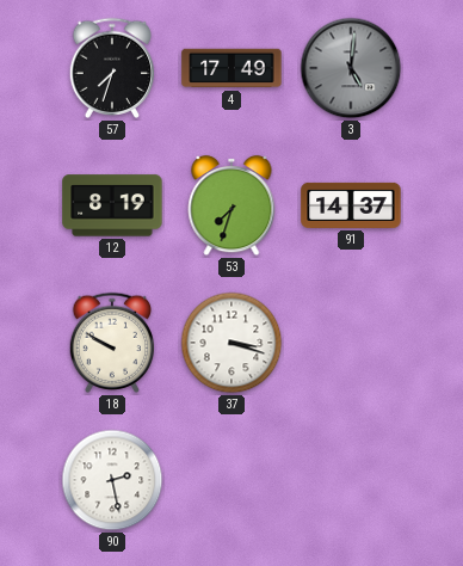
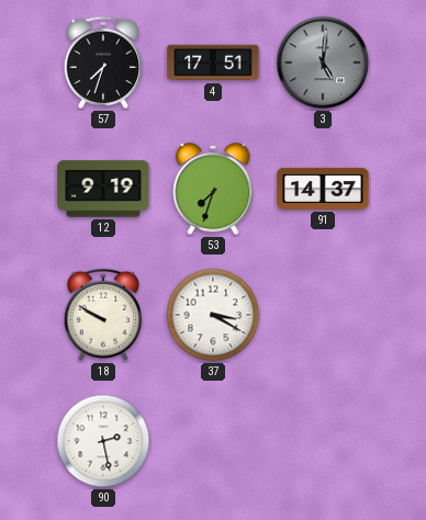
4: 17:49 -> 17:51 (213, 63)
12: 8:19 -> 9:19 (103, 189)
37: 3:18 -> 3:20 (213, 315)
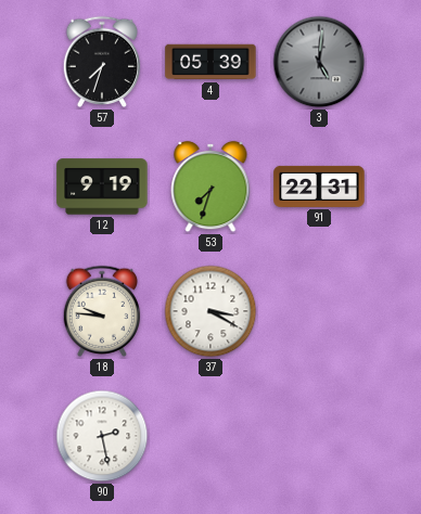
4: 17:51 -> 05:39 (210, 62)
91: 14:37 -> 22:31 (319, 187)
18: 9:50 -> 9:46 (102, 311)
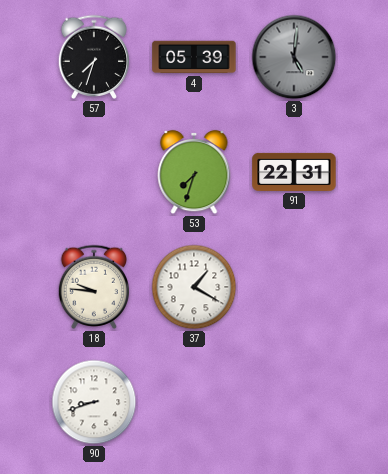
12: 9:19 -> none (102, 187)
37: 3:20 -> 1:20 (194, 287)
90: 2:28 -> 8:42 (94, 402)
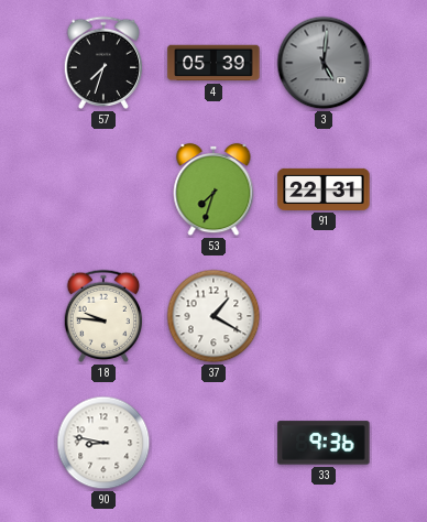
90: 8:42 -> 8:47 (103, 443)
33: none -> 9:36 (324, 443)
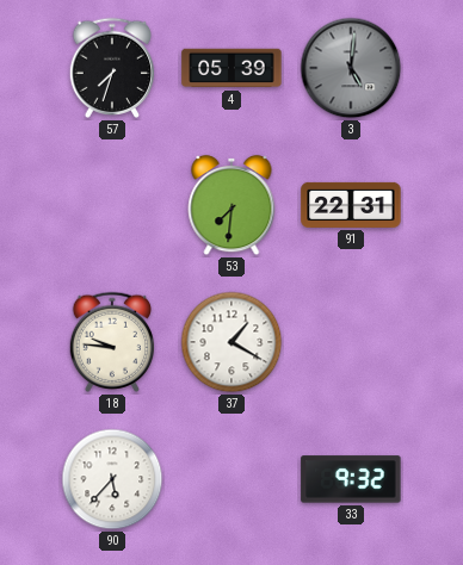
53: 7:33 -> 7:31 (231, 205)
90: 8:47 -> 5:37 (112, 479)
33: 9:36 -> 9:32 (351, 479)
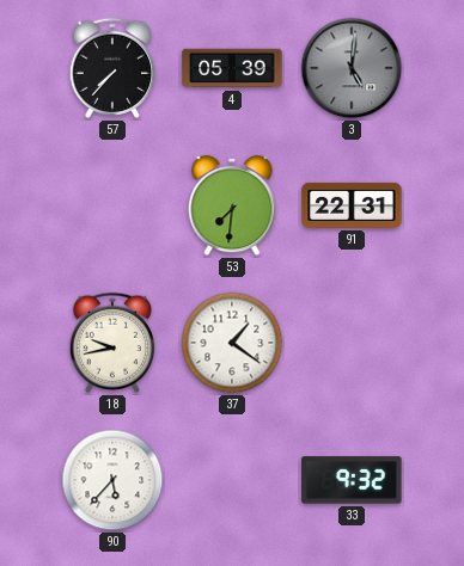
57: 7:33 -> 7:37 (112, 68)
18: 9:46 -> 9:43 (112, 343)
37: 1:20 -> 1:21 (232, 343)
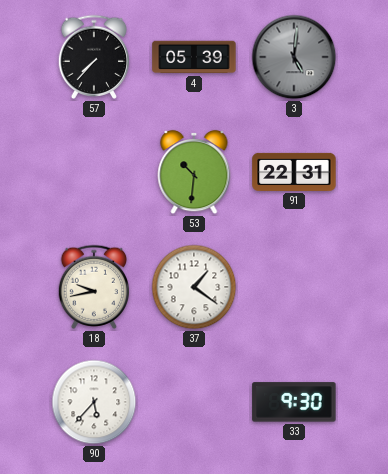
53: 7:31 -> 10:31 (194, 172)
33: 9:32 -> 9:30 (294, 402)
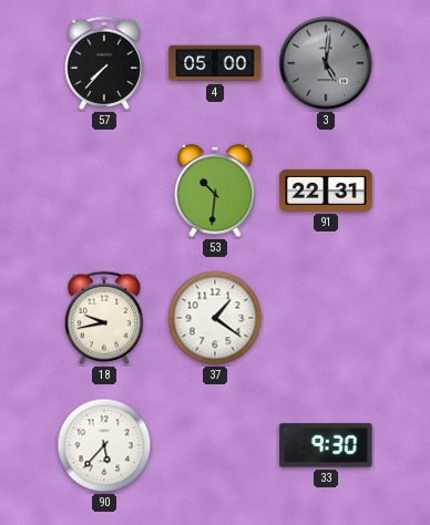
4: 05:39 -> 05:00 (215, 63)
